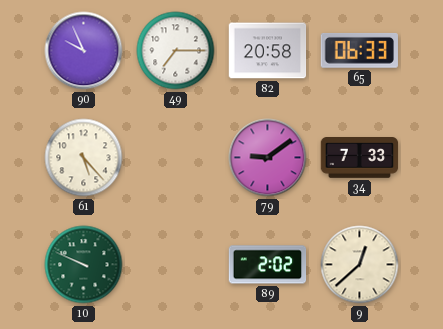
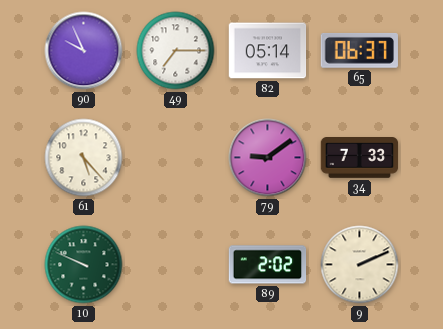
82: 20:58 -> 05:14 (268, 51)
65: 06:33 -> 06:37 (359, 50)
9: 12:38 -> 2:11 (360, 265)
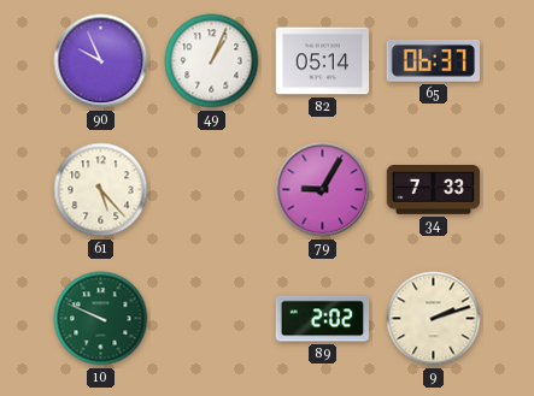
49: 7:15 -> 1:04 (212, 61)
79: 9:09 -> 9:05 (323, 190)
9: 2:11 -> 2:12 (434, 319)
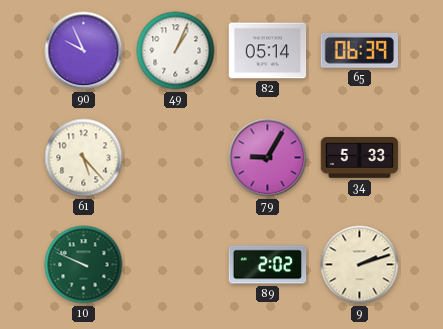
65: 06:37 -> 06:39 (359, 50)
34: 7:33 -> 5:33 (360, 158)
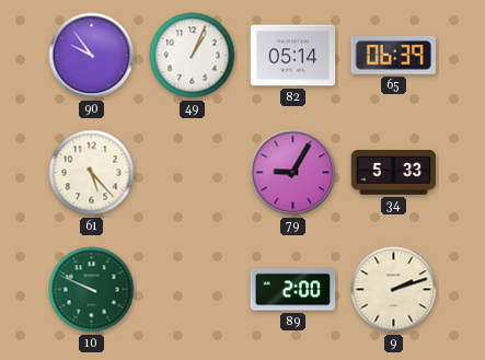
90: 9:56 -> 9:54 (92, 56)
89: 2:02 -> 2:00 (293, 290)
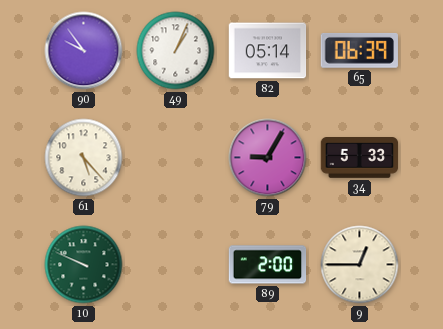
9: 2:12 -> 12:45 (360, 265)
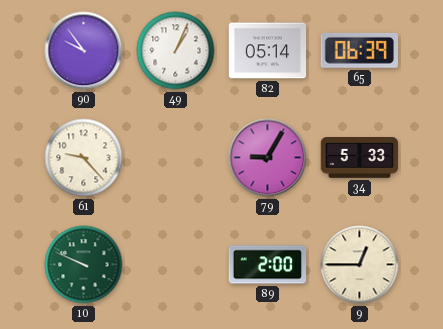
61: 5:23 -> 9:23 (84, 158)
